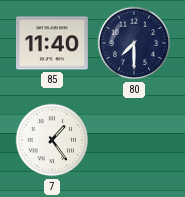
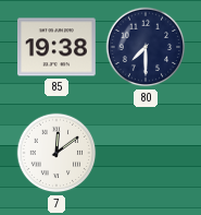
85: 11:40 -> 19:38 (58, 47)
7: 1:24 -> 12:09 (56, 153)
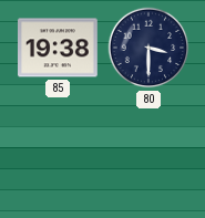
80: 7:30 -> 3:30 (148, 48)
7: 12:09 -> none (56, 153)
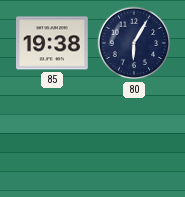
80: 3:30 -> 6:05 (134, 43)
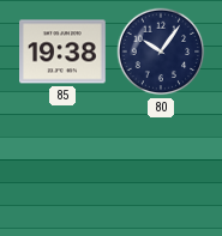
80: 6:05 -> 10:06 (161, 52)
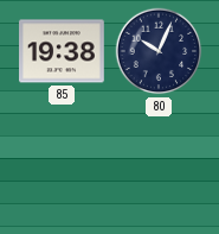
80: 10:06 -> 10:04 (159, 51)
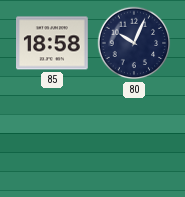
85: 19:38 -> 18:58 (53, 43)
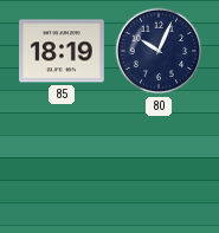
85: 18:58 -> 18:19 (63, 51)
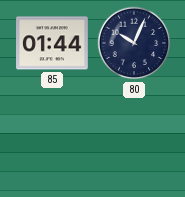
85: 18:19 -> 01:44 (53, 43)
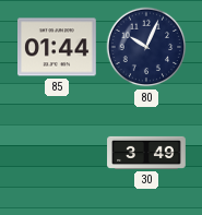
30: none -> 3:49 (146, 153)
